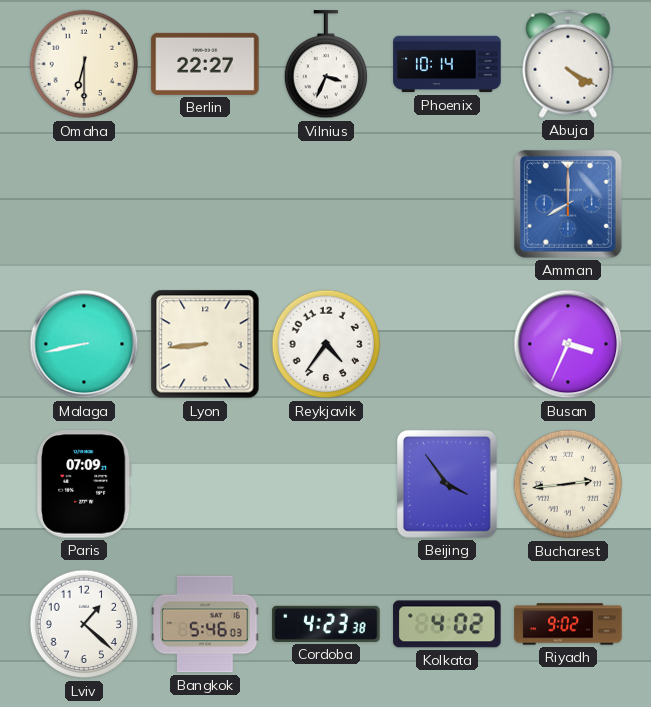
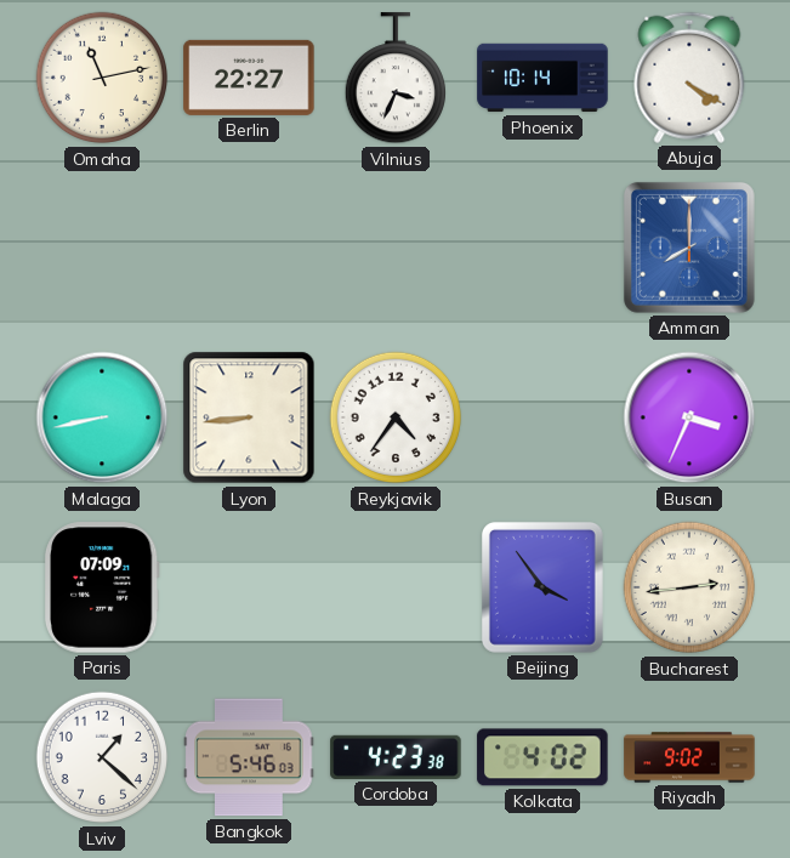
Omaha: 6:30 -> 11:13 (102, 78)
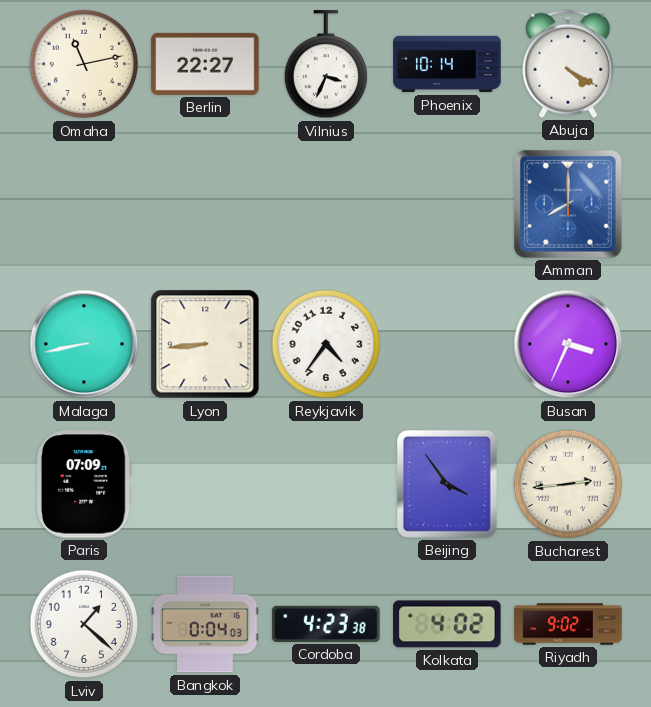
Bangkok: 5:46 -> 0:04 (205, 624)
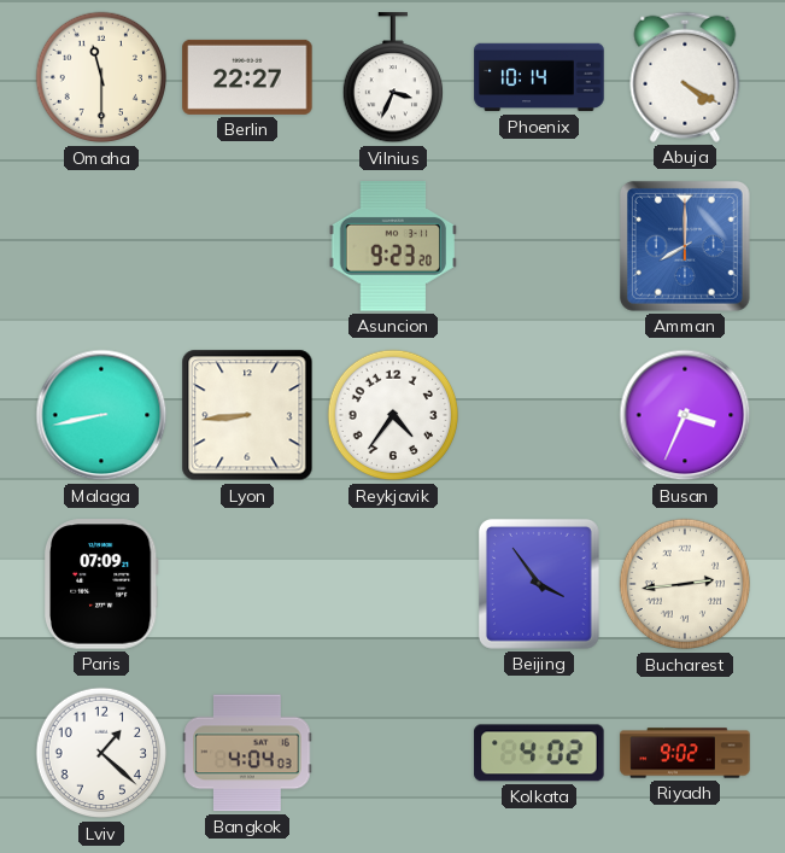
Omaha: 11:13 -> 11:30 (101, 77)
Asuncion: none -> 9:23 (393, 246)
Bangkok: 0:04 -> 4:04 (247, 753)
Cordoba: 4:23 -> none (326, 624)
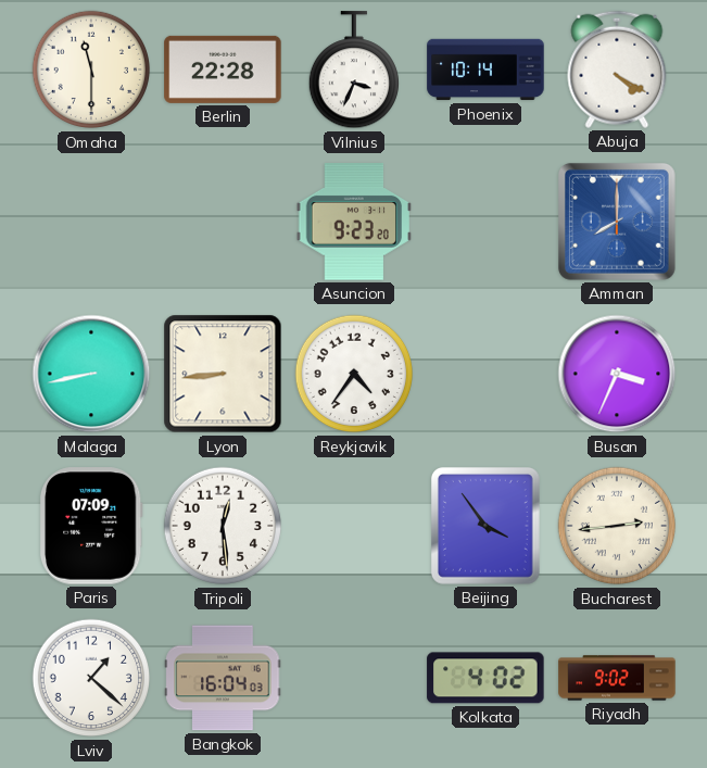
Berlin: 22:27 -> 22:28 (223, 70)
Tripoli: none -> 12:29 (223, 526)
Bangkok: 4:04 -> 16:04 (223, 678)
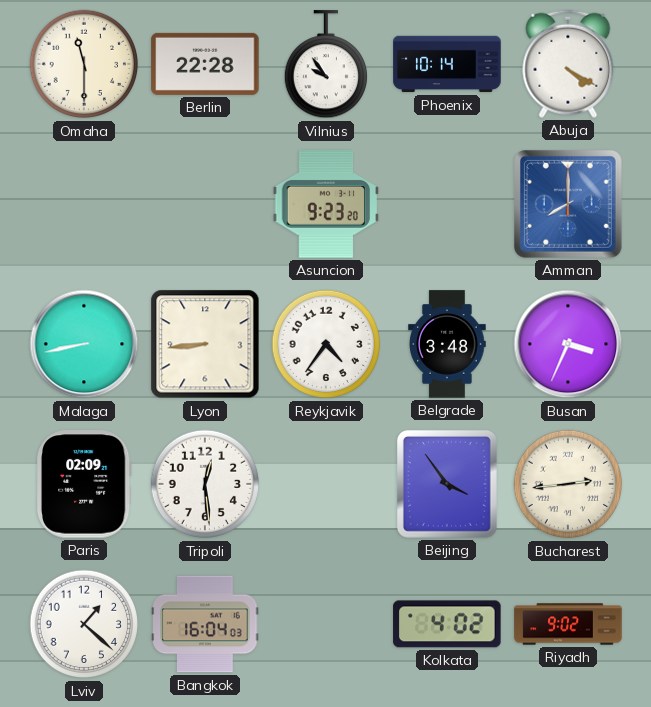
Vilnius: 3:34 -> 9:54 (325, 65)
Belgrade: none -> 3:48 (447, 344)
Paris: 07:09 -> 02:09 (84, 484)
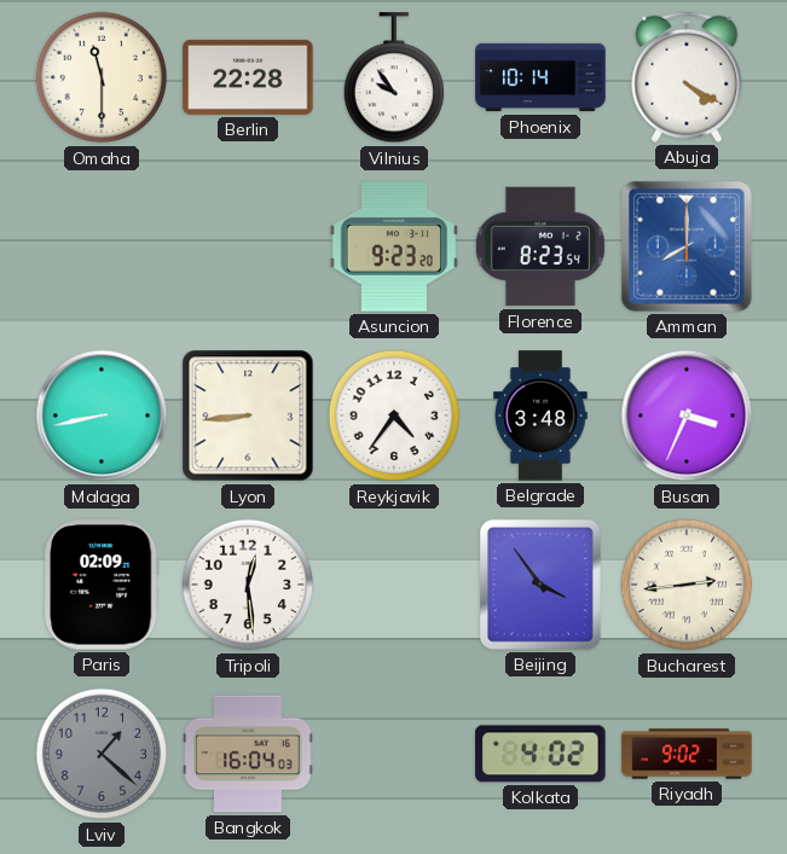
Florence: none -> 8:23 (540, 246)
Lviv dial: white -> grey (102, 754)
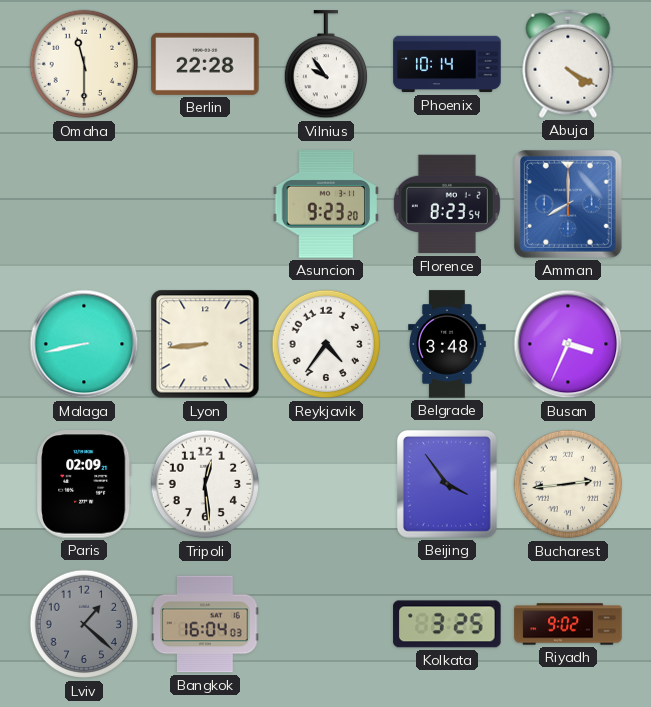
Kolkata: 4:02 -> 3:25 (447, 624)
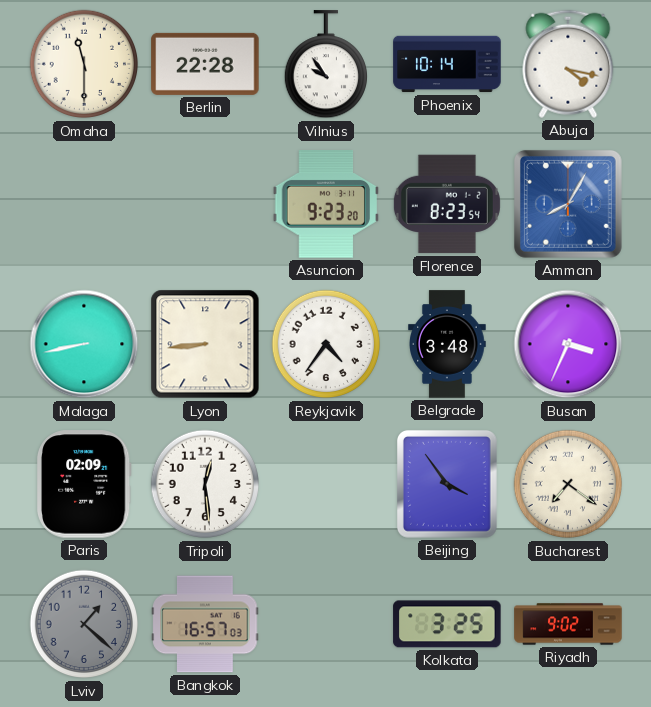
Abuja: 4:20 -> 4:17 (568, 64)
Amman: 8:00 -> 8:05 (568, 204)
Bucharest: 2:44 -> 7:21 (568, 484)
Bangkok: 16:04 -> 16:57 (205, 624)
